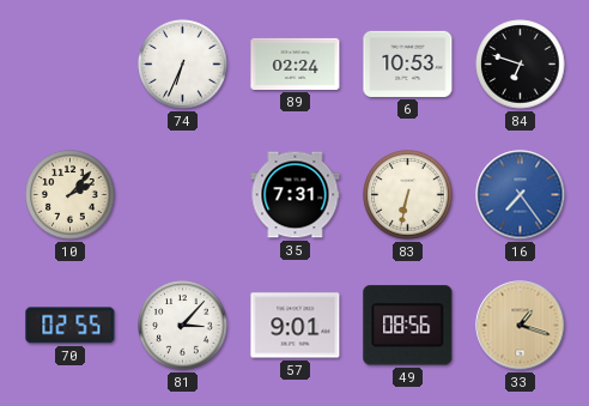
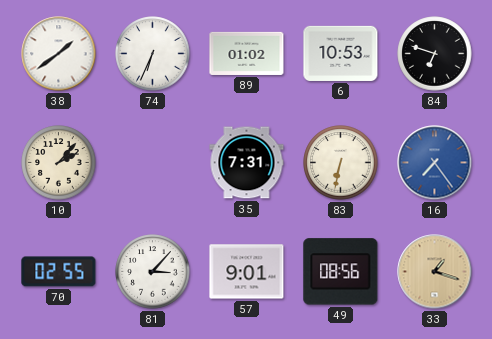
38: none -> 1:39 (59, 54)
89: 02:24 -> 01:02 (247, 53)
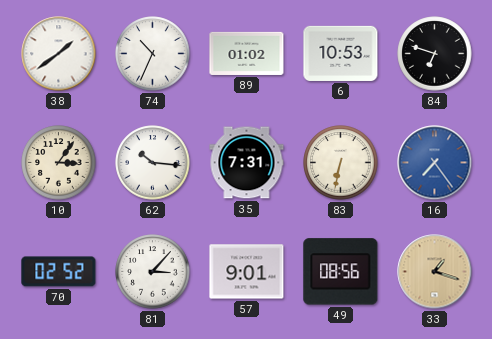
74: 6:34 -> 10:34 (153, 54)
10: 2:07 -> 3:06 (59, 163)
62: none -> 10:16 (153, 163)
70: 02:55 -> 02:52 (59, 272)
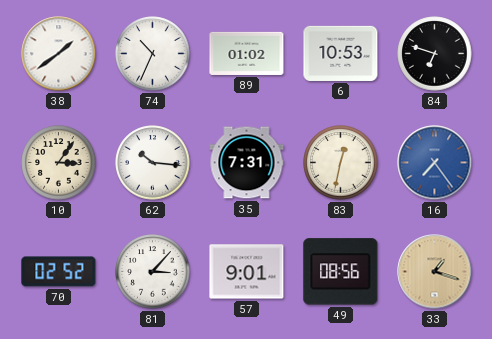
83: 6:32 -> 12:32 (341, 163)
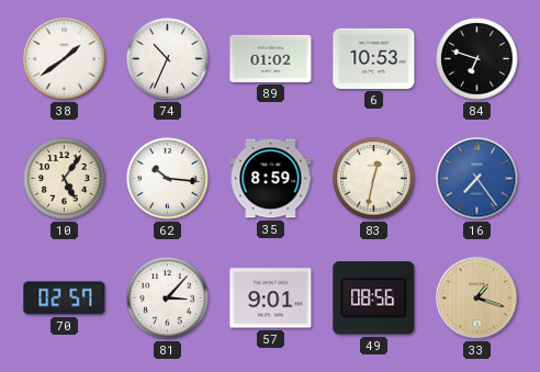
10: 3:06 -> 5:06 (65, 179)
35: 7:31 -> 8:59 (271, 179)
70: 02:52 -> 02:57 (65, 298)
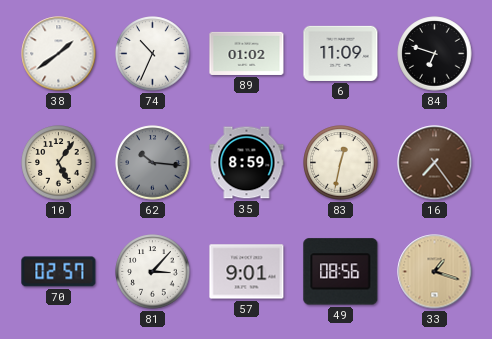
6: 10:53 -> 11:09 (341, 53)
62 dial: white -> grey (153, 163)
16 dial: blue -> brown (435, 163)
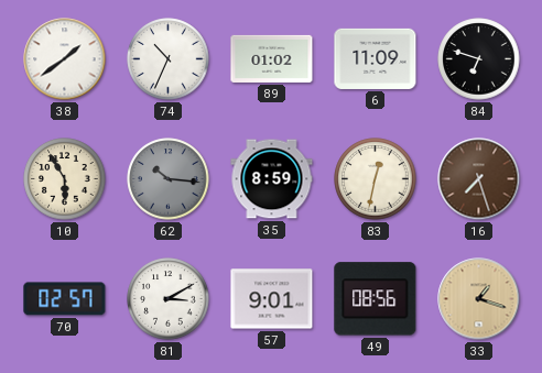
10: 5:06 -> 5:55 (65, 179)
16: 7:24 -> 7:27 (479, 179)
81: 3:07 -> 3:10 (169, 299)
